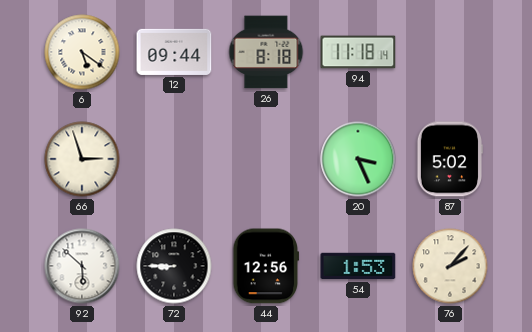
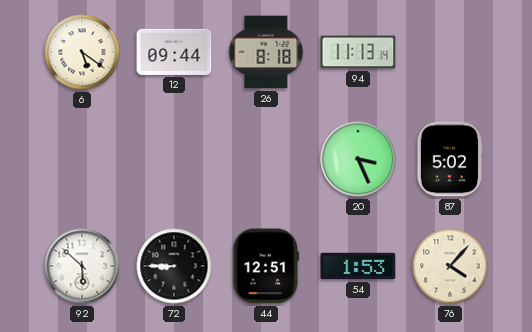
94: 11:18 -> 11:13 (358, 52)
66: 2:57 -> none (82, 159)
44: 12:56 -> 12:51 (266, 266)
76: 2:07 -> 4:07 (450, 266)
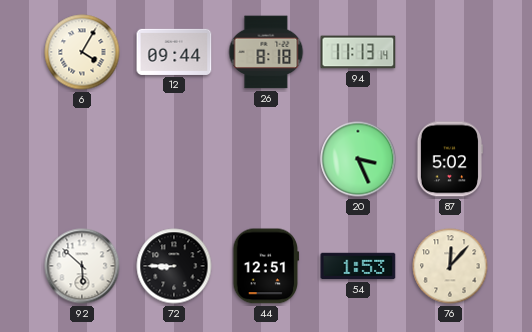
6: 5:21 -> 4:05 (82, 52)
76: 4:07 -> 12:07 (450, 266)
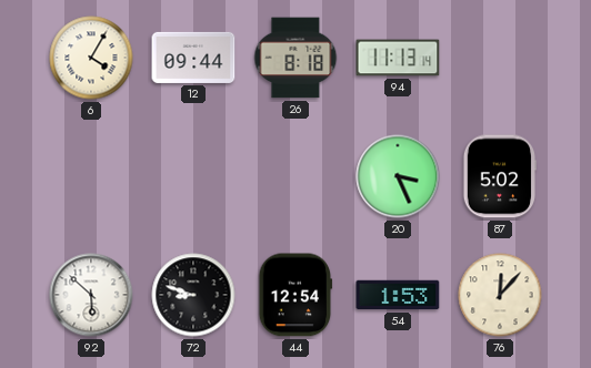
72: 8:45 -> 8:48 (193, 295)
44: 12:51 -> 12:54 (295, 295)
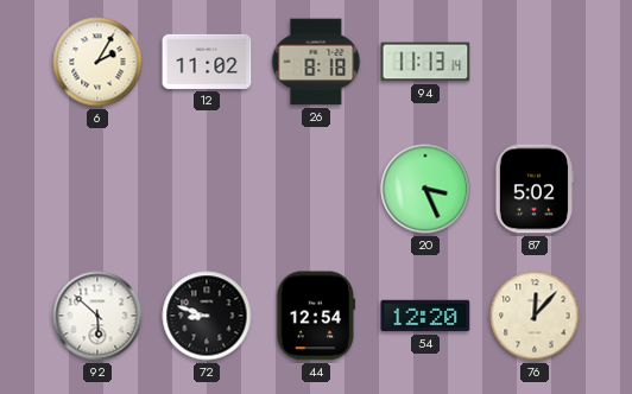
6: 4:05 -> 2:05 (97, 62)
12: 09:44 -> 11:02 (207, 62)
54: 1:53 -> 12:20 (425, 316)
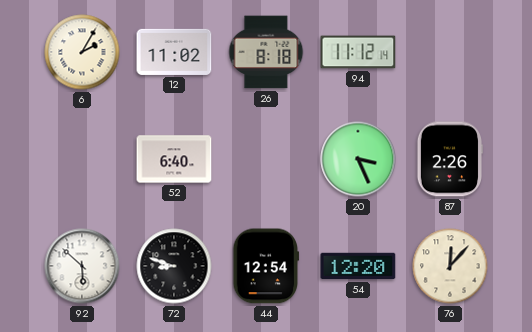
94: 11:13 -> 11:12 (358, 52)
52: none -> 6:40 (174, 159)
87: 5:02 -> 2:26 (449, 159)
